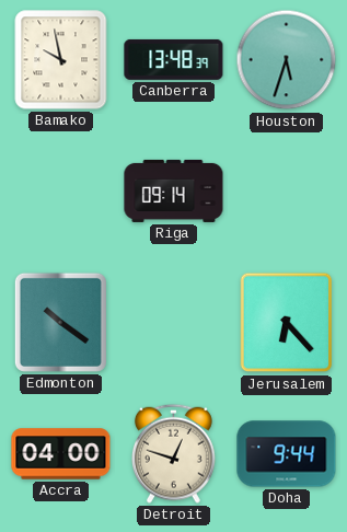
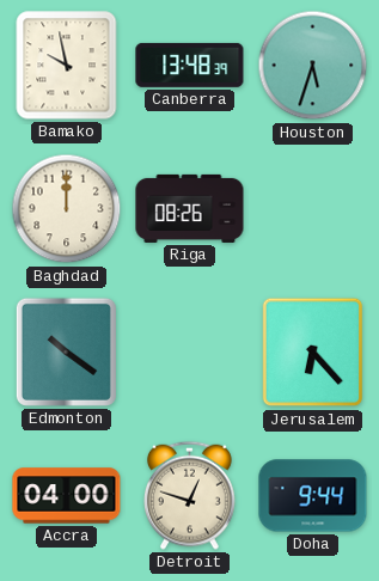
Baghdad: none -> 12:00 (67, 209)
Riga: 09:14 -> 08:26 (190, 208)
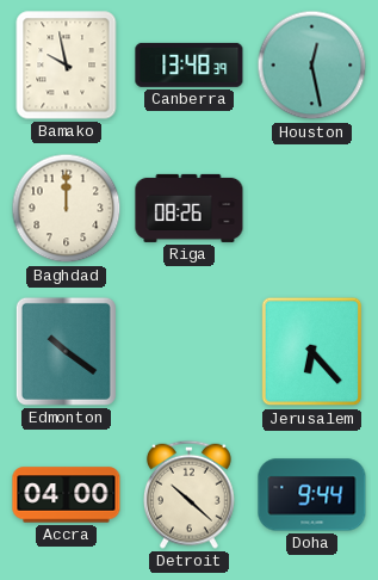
Houston: 5:33 -> 12:28 (312, 66)
Detroit: 12:48 -> 10:22 (190, 494)
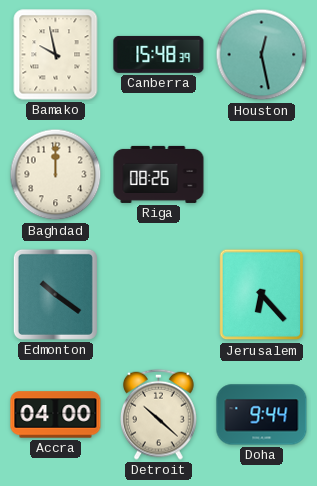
Canberra: 13:48 -> 15:48 (159, 54)
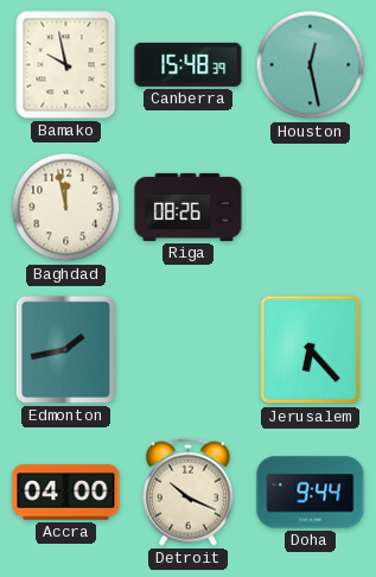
Baghdad: 12:00 -> 11:58 (66, 208)
Edmonton: 10:21 -> 1:43 (65, 349)
Detroit: 10:22 -> 10:19 (189, 492)
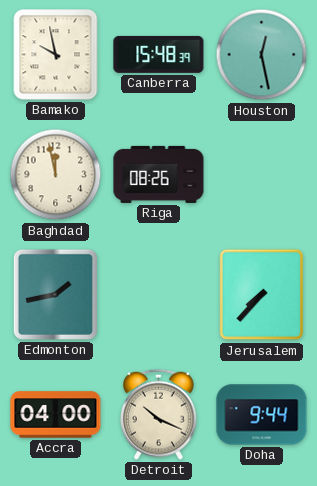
Jerusalem: 6:23 -> 7:37 (262, 295)
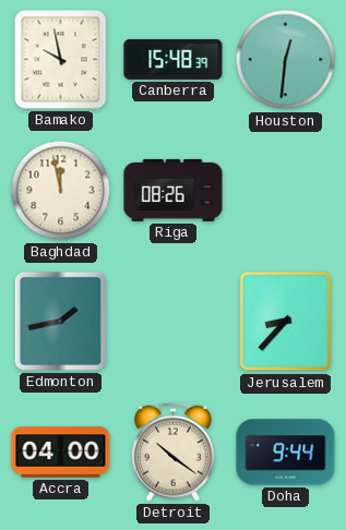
Houston: 12:28 -> 12:31 (286, 60)
Jerusalem: 7:37 -> 8:37 (286, 322)
Detroit: 10:19 -> 10:21 (174, 451)
